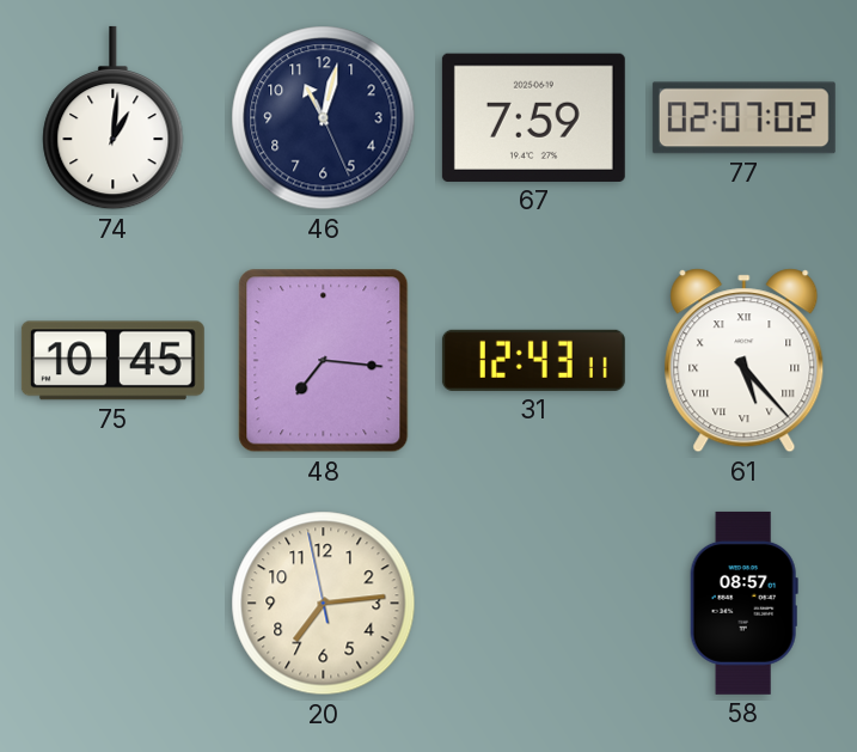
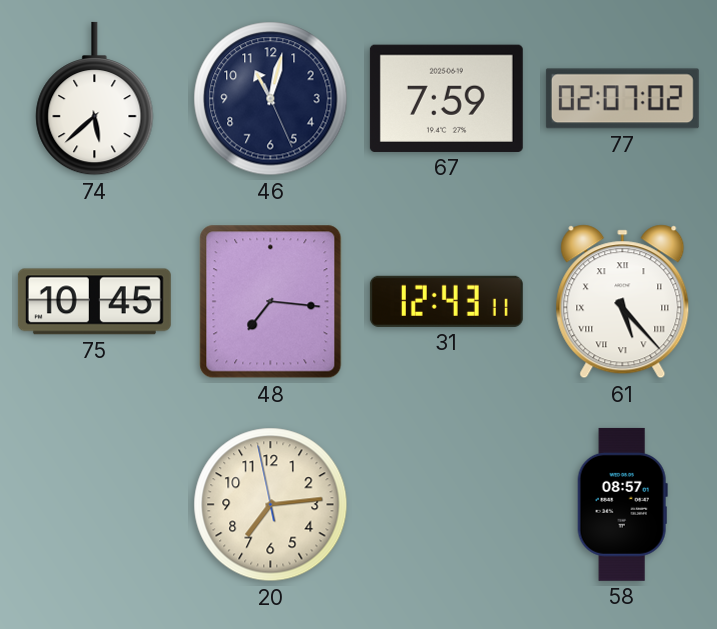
74: 1:01 -> 5:38 (95, 99)
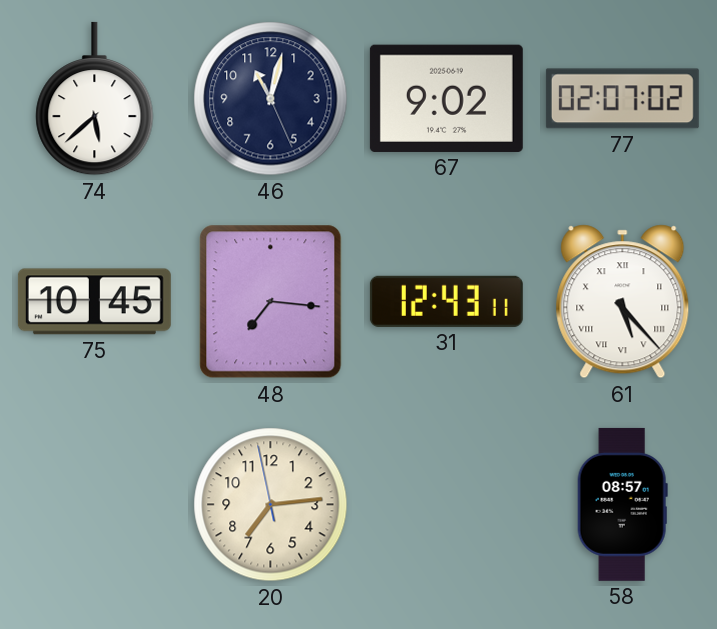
67: 7:59 -> 9:02 (446, 98)
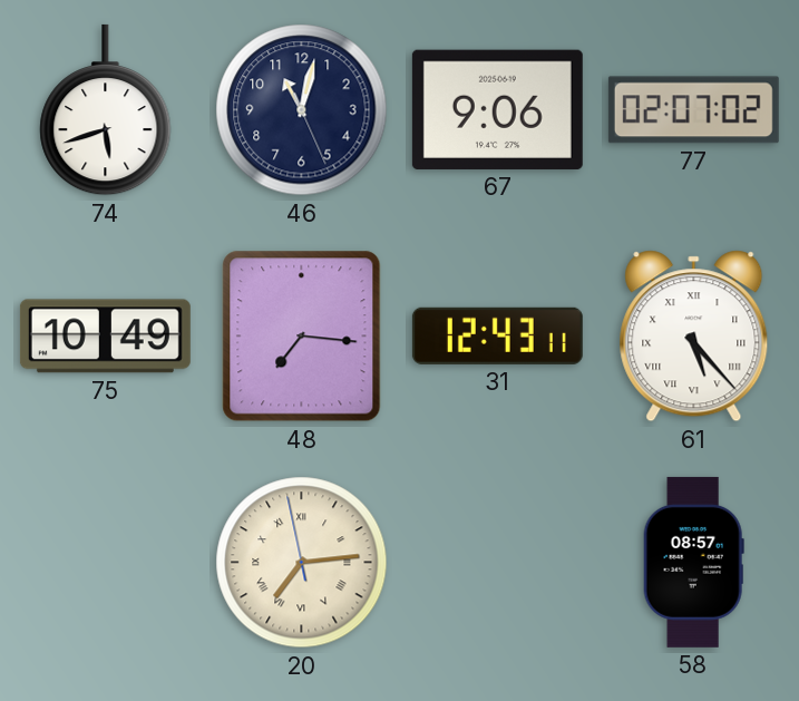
74: 5:38 -> 5:42 (106, 110)
67: 9:02 -> 9:06 (497, 109)
75: 10:45 -> 10:49 (105, 337)
20 numerals: Arabic -> Roman (302, 563)
